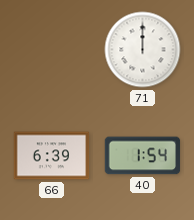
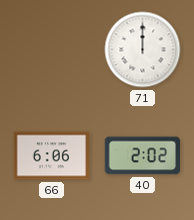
66: 6:39 -> 6:06 (52, 156)
40: 1:54 -> 2:02 (143, 156)
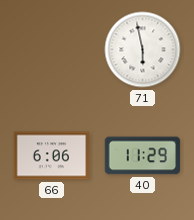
71: 12:00 -> 5:58 (143, 50)
40: 2:02 -> 11:29 (143, 156)
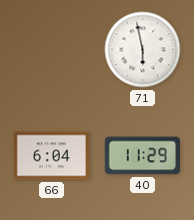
66: 6:06 -> 6:04 (52, 156)
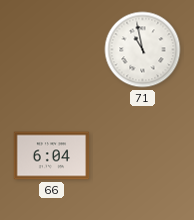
71: 5:58 -> 10:58 (143, 50)
40: 11:29 -> none (143, 156)
